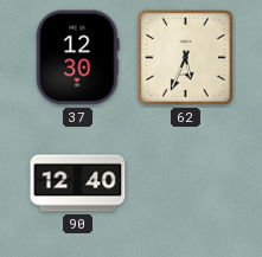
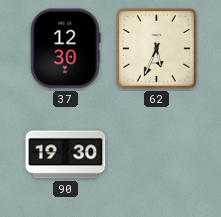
90: 12:40 -> 19:30 (66, 155)
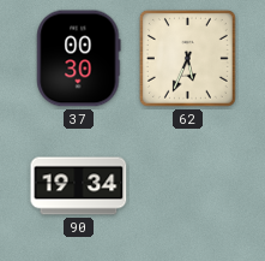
37: 12:30 -> 00:30 (79, 59)
90: 19:30 -> 19:34 (79, 186)
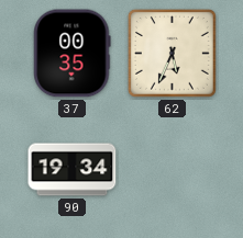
37: 00:30 -> 00:35 (73, 54)
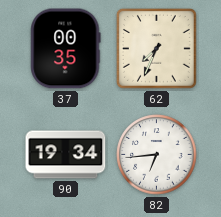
62: 5:34 -> 7:34 (156, 48)
82: none -> 6:44 (157, 155)
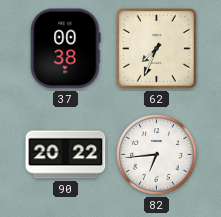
37: 00:35 -> 00:38 (66, 49)
90: 19:34 -> 20:22 (66, 155)
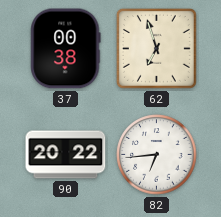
62: 7:34 -> 6:57 (156, 48)
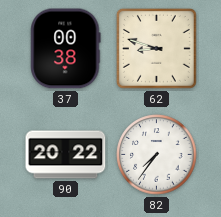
62: 6:57 -> 8:48 (156, 48)
82: 6:44 -> 7:36 (157, 155)
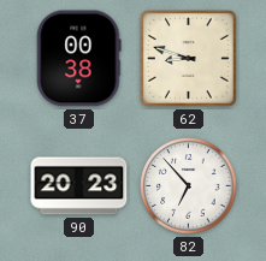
90: 20:22 -> 20:23 (79, 186)
82: 7:36 -> 6:53 (189, 186)
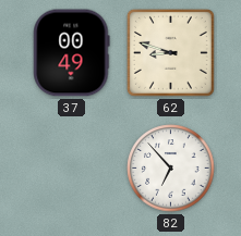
37: 00:38 -> 00:49 (72, 53)
90: 20:23 -> none (79, 186)
